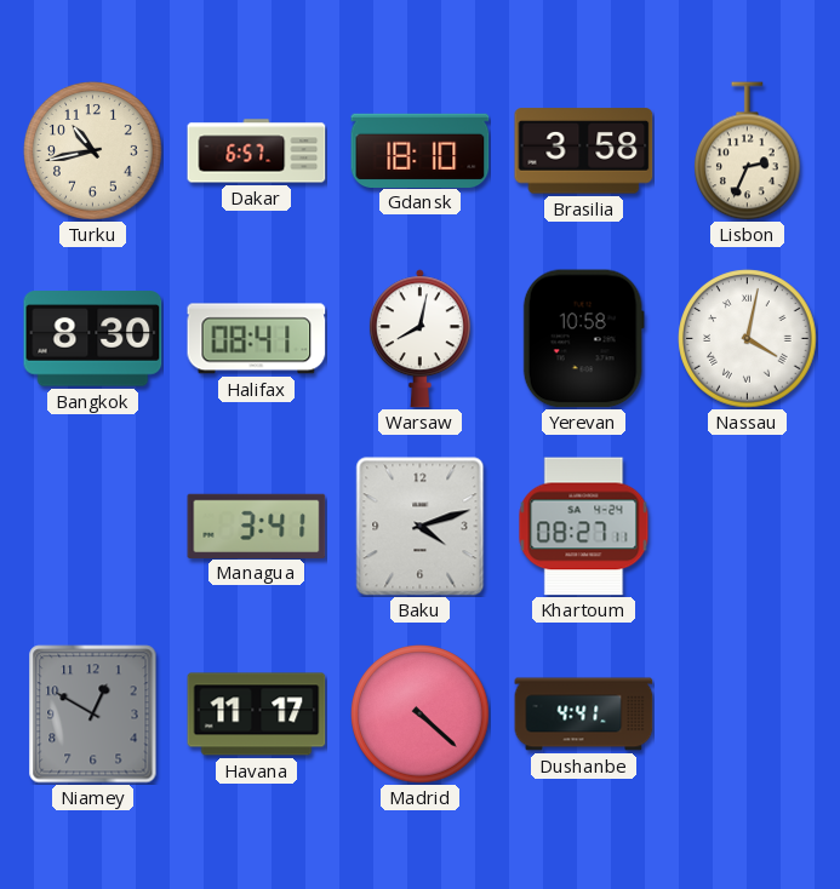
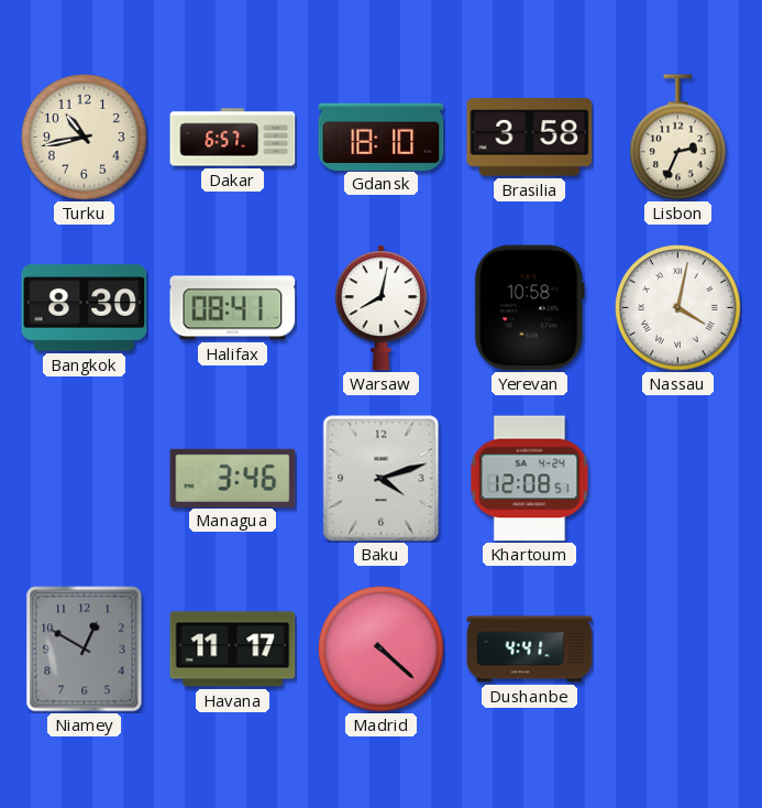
Managua: 3:41 -> 3:46 (233, 478)
Khartoum: 08:27 -> 12:08 (530, 479)
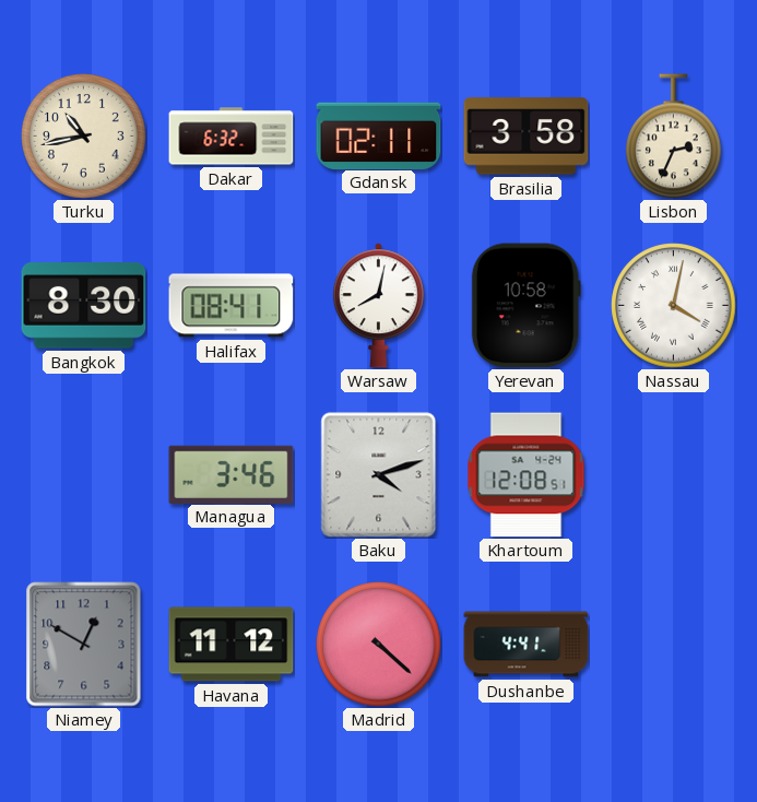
Dakar: 6:57 -> 6:32 (232, 137)
Gdansk: 18:10 -> 02:11 (379, 135)
Havana: 11:17 -> 11:12 (232, 645)
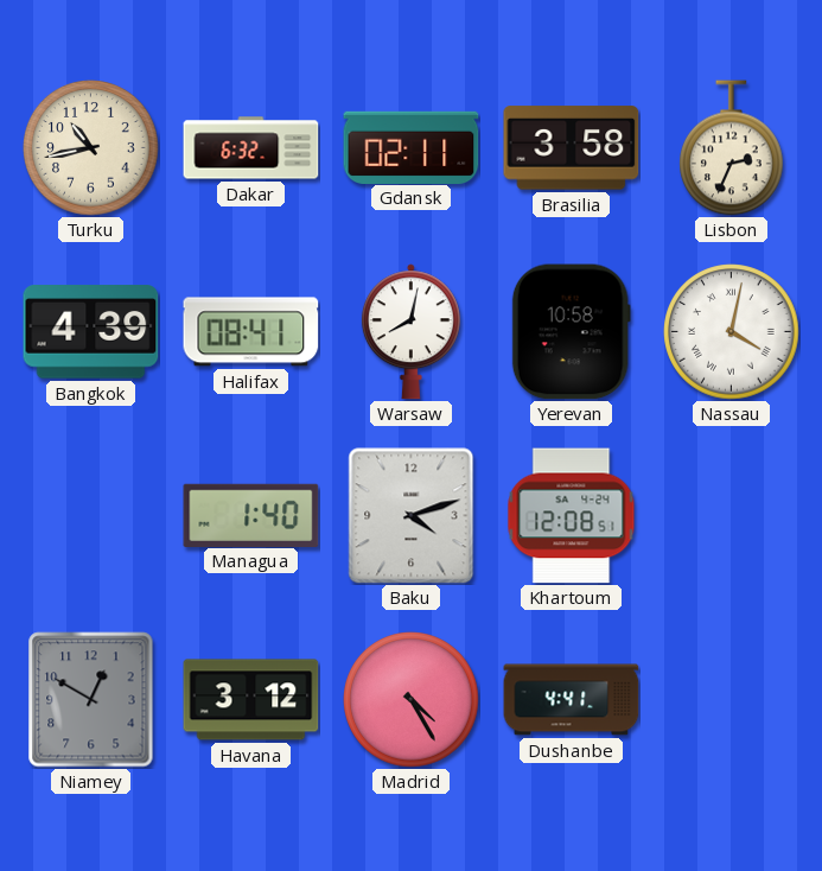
Bangkok: 8:30 -> 4:39 (91, 332)
Managua: 3:46 -> 1:40 (251, 515)
Havana: 11:12 -> 3:12 (251, 700)
Madrid: 4:22 -> 4:25 (412, 700)
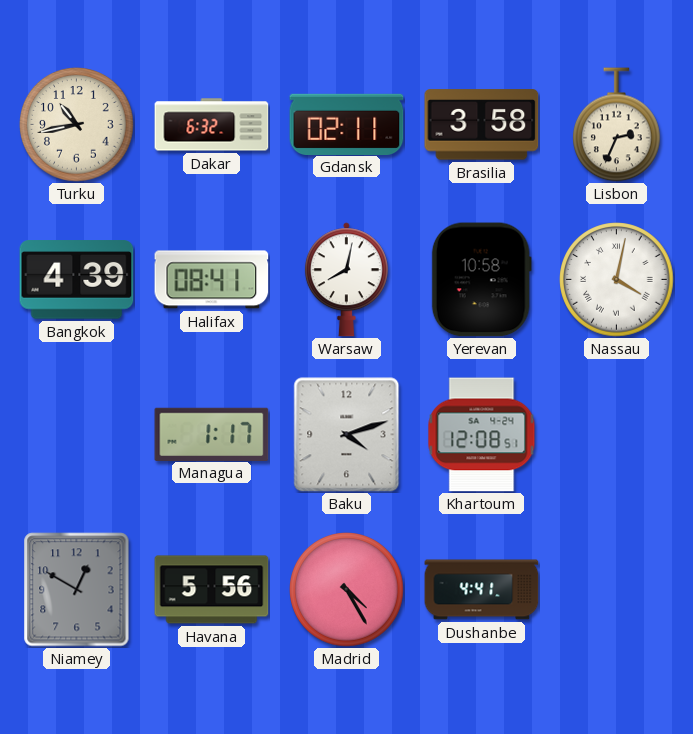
Managua: 1:40 -> 1:17 (212, 434)
Havana: 3:12 -> 5:56 (212, 590)
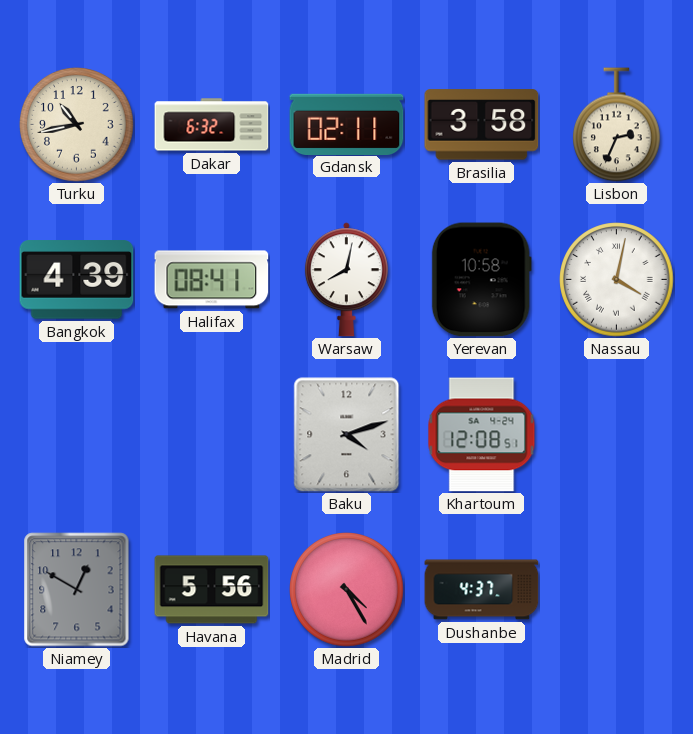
Managua: 1:17 -> none (212, 434)
Dushanbe: 4:41 -> 4:37 (482, 590)
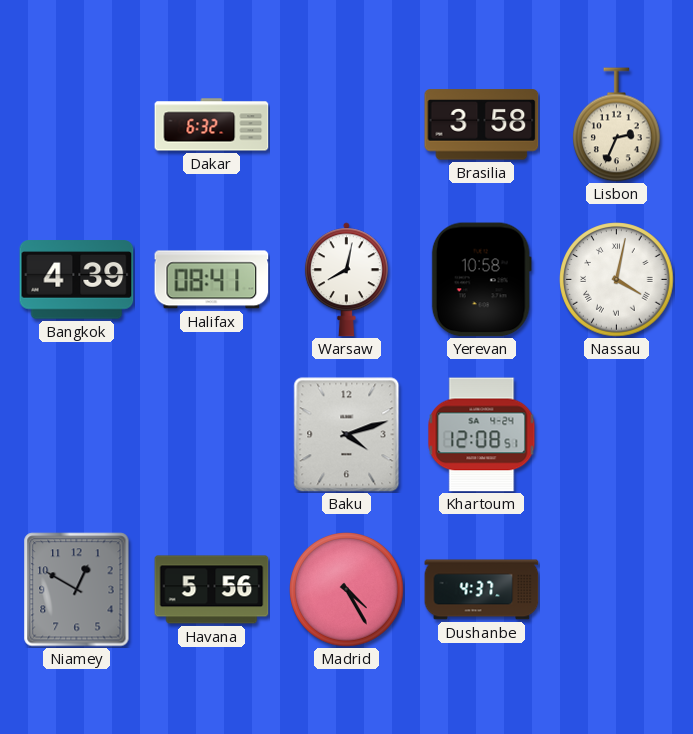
Turku: 10:43 -> none (77, 125)
Gdansk: 02:11 -> none (347, 124)
